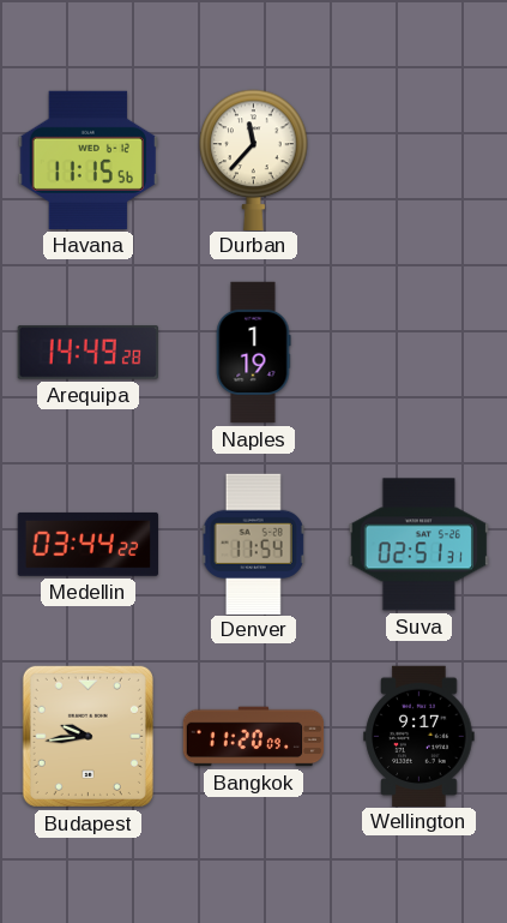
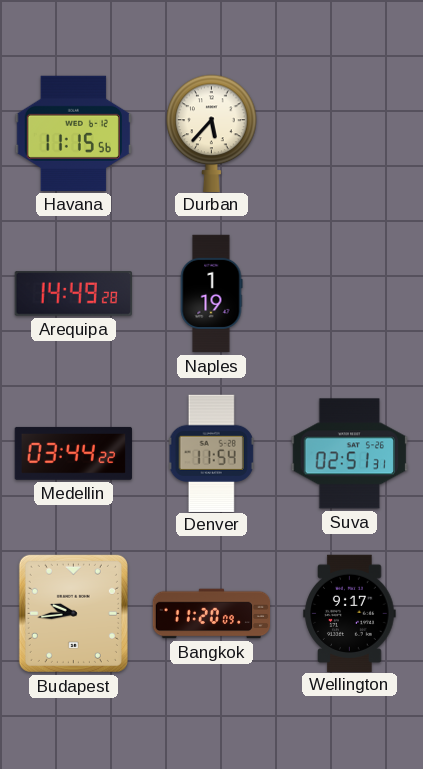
Durban: 11:37 -> 5:37 (212, 133)
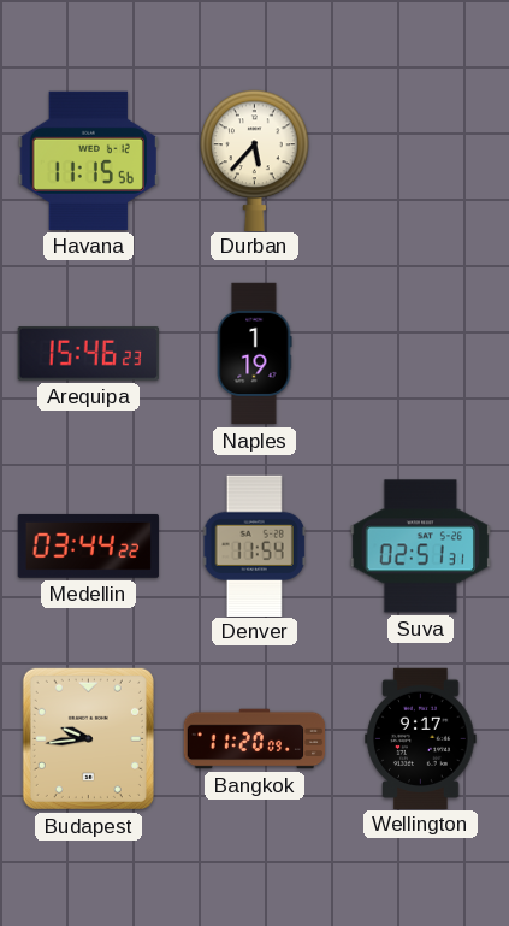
Arequipa: 14:49 -> 15:46 (88, 354)
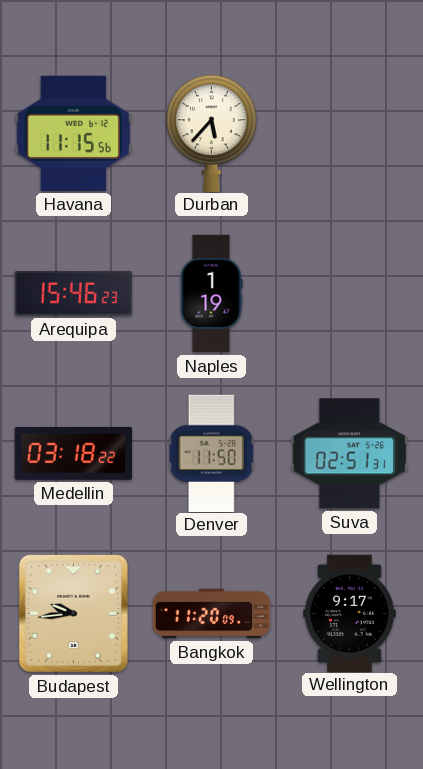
Medellin: 03:44 -> 03:18 (73, 453)
Denver: 11:54 -> 11:50 (211, 453)
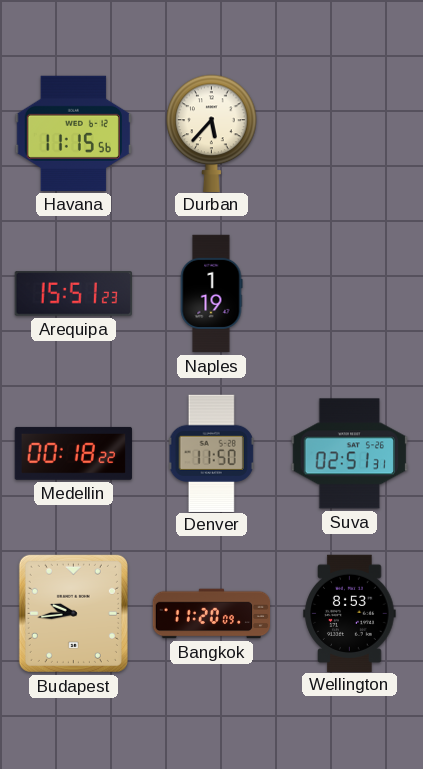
Arequipa: 15:46 -> 15:51 (73, 294)
Medellin: 03:18 -> 00:18 (73, 453)
Wellington: 9:17 -> 8:53 (350, 613)
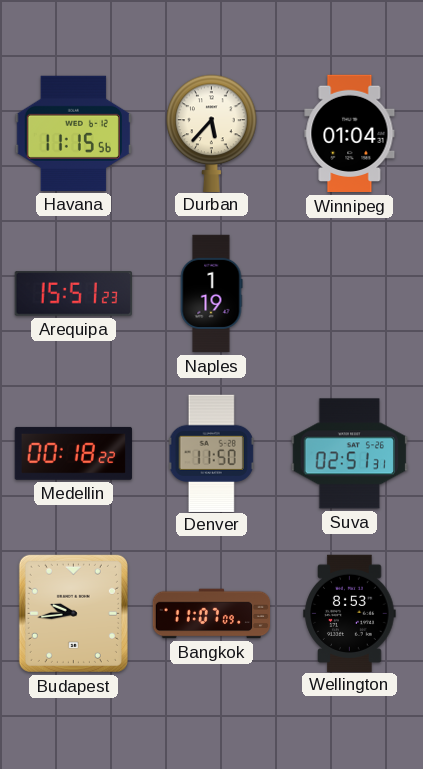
Winnipeg: none -> 01:04 (350, 134)
Bangkok: 11:20 -> 11:07 (212, 614)
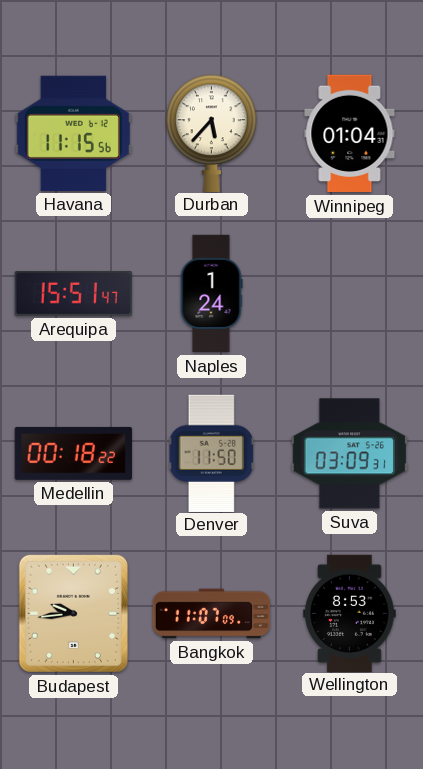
Arequipa: 15:51:23 -> 15:51:47 (73, 294)
Naples: 1:19 -> 1:24 (211, 294)
Suva: 02:51 -> 03:09 (349, 454)
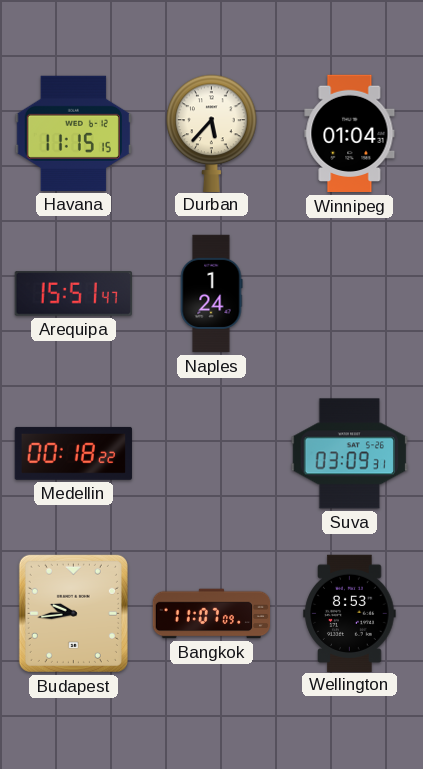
Havana: 11:15:56 -> 11:15:15 (73, 133)
Denver: 11:50 -> none (211, 453)
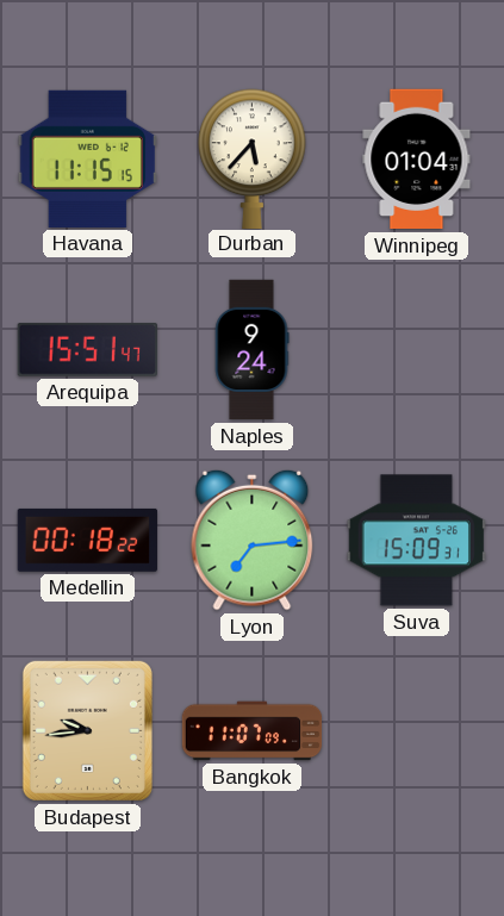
Naples: 1:24 -> 9:24 (251, 350)
Lyon: none -> 7:14 (253, 540)
Suva: 03:09 -> 15:09 (416, 541)
Wellington: 8:53 -> none (350, 613)
